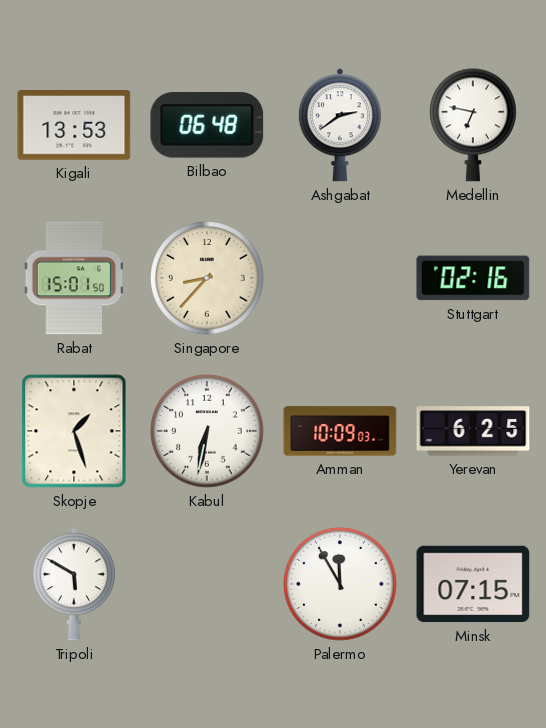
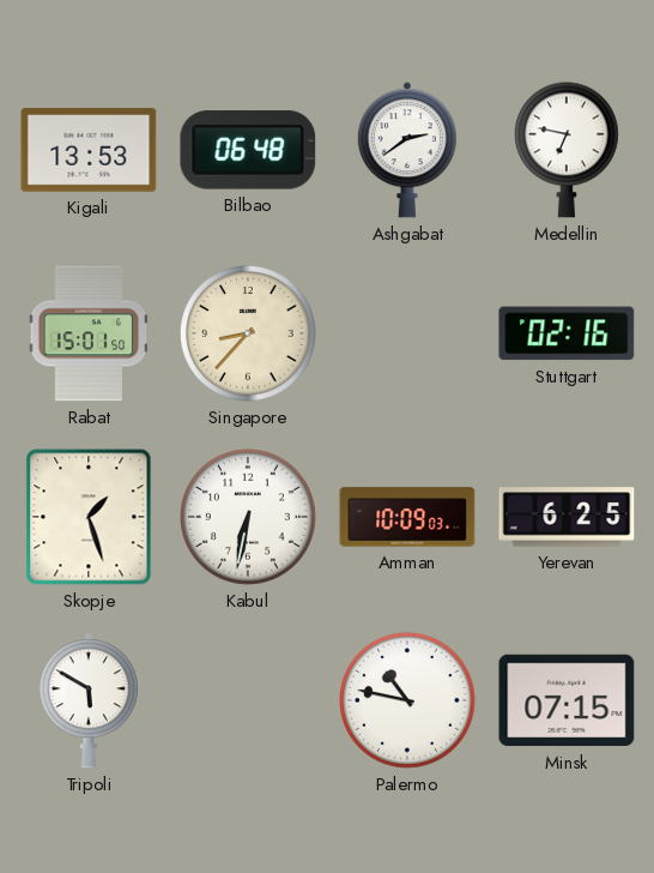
Palermo: 11:55 -> 10:47 (408, 702)
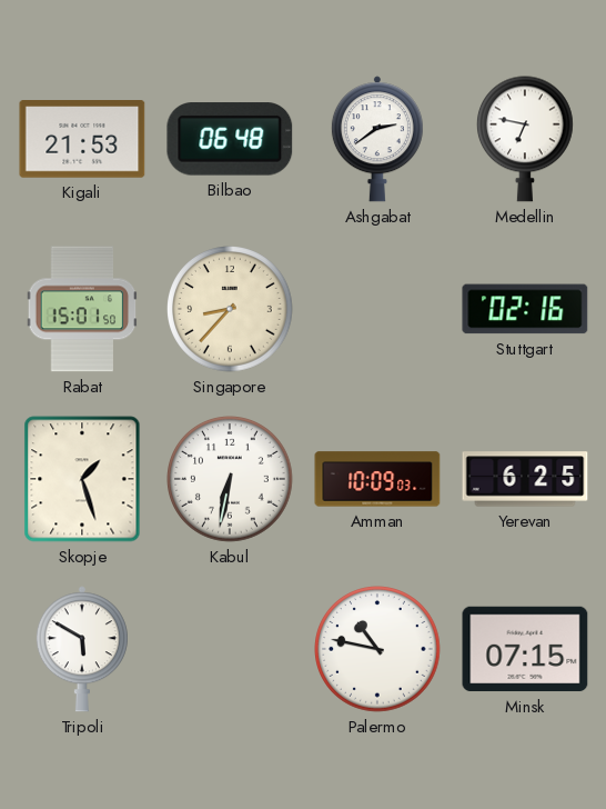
Kigali: 13:53 -> 21:53 (82, 140)
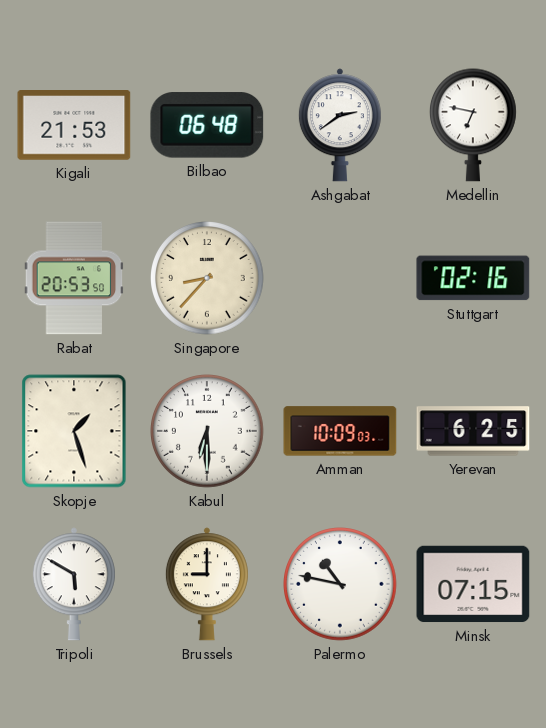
Rabat: 15:01 -> 20:53 (74, 278)
Kabul: 6:32 -> 6:30 (208, 432)
Brussels: none -> 9:00 (207, 584)
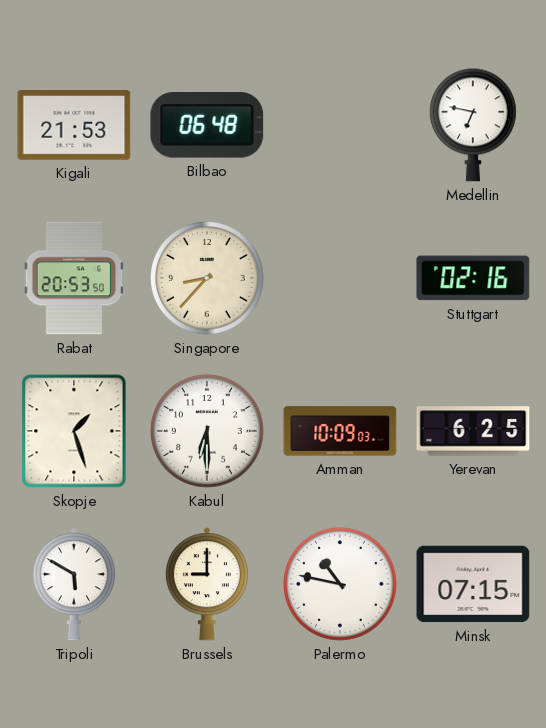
Ashgabat: 2:39 -> none (340, 125)
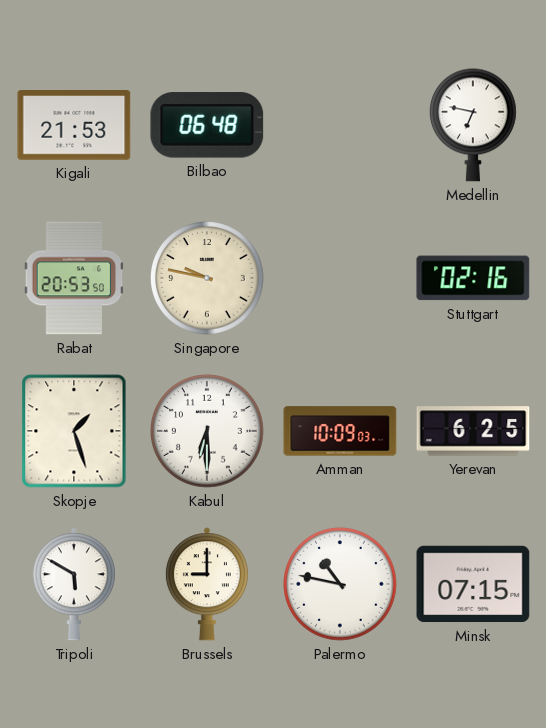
Singapore: 8:37 -> 9:47 (208, 279)
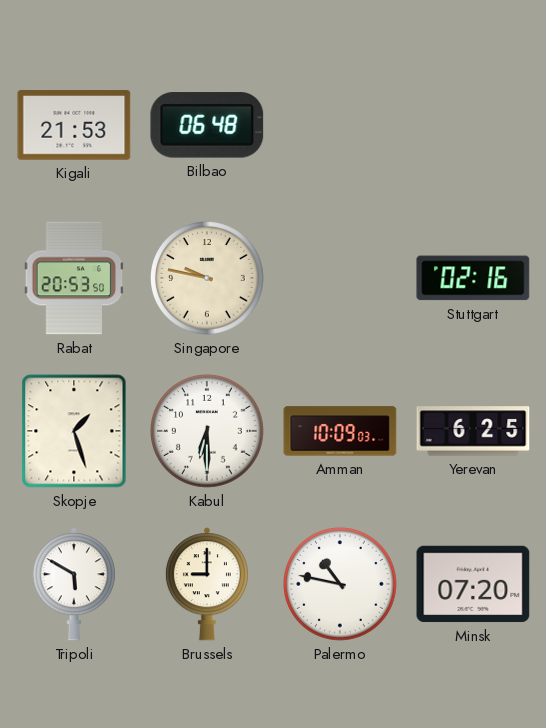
Medellin: 6:47 -> none (473, 125)
Minsk: 07:15 -> 07:20 (473, 584)
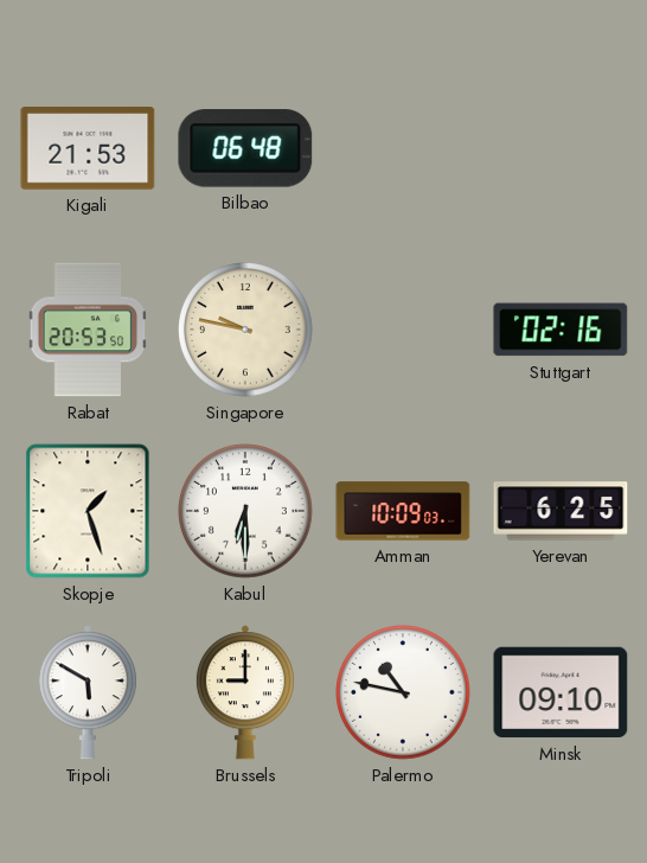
Minsk: 07:20 -> 09:10 (560, 692)
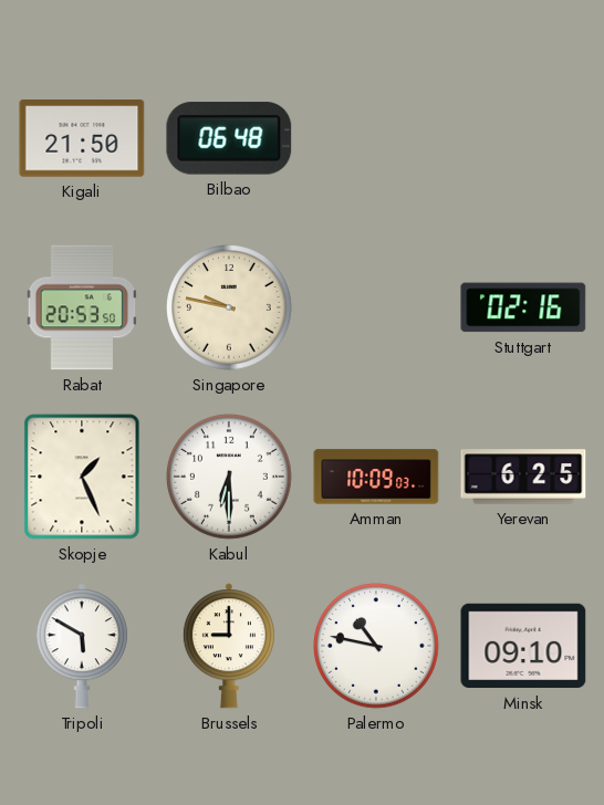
Kigali: 21:53 -> 21:50 (82, 139)
Skopje: 1:27 -> 1:26 (82, 477)
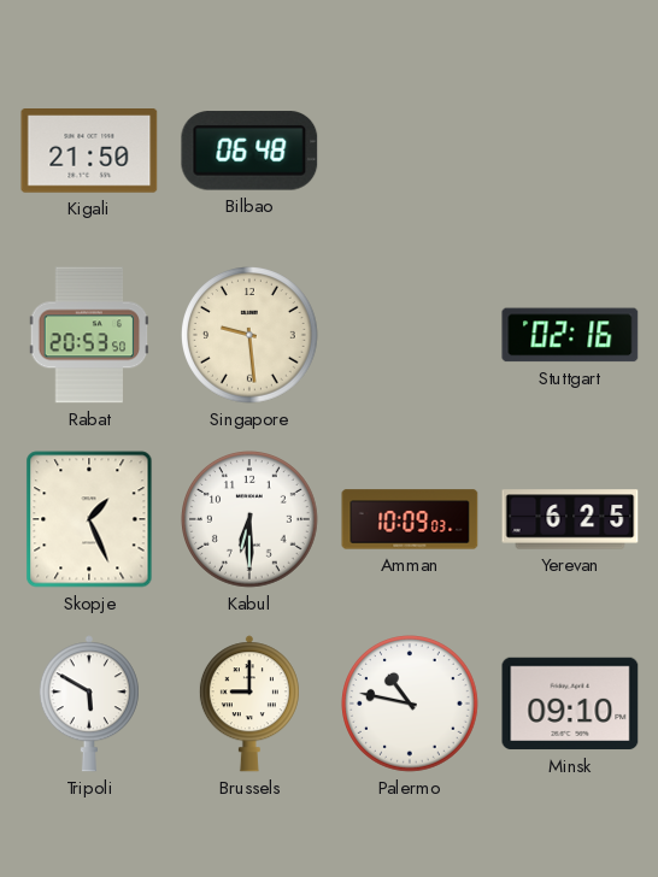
Singapore: 9:47 -> 9:29 (251, 336)
